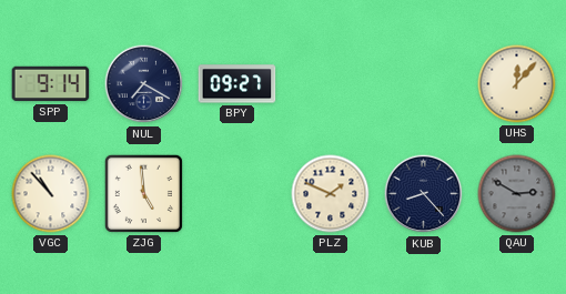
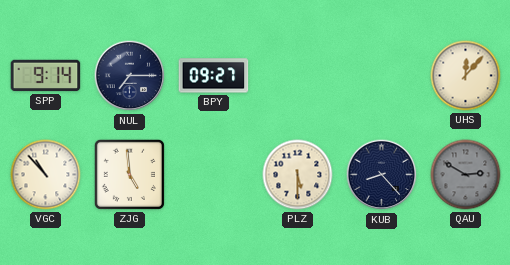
NUL: 7:20 -> 7:15 (130, 76)
PLZ: 1:49 -> 5:30 (298, 175)
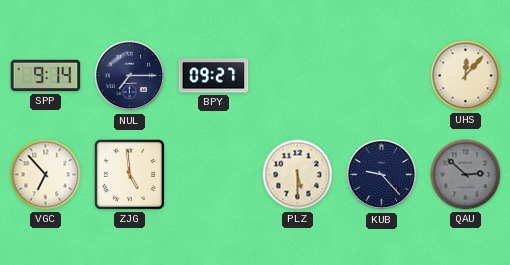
VGC: 10:53 -> 6:53 (46, 175)
KUB: 8:23 -> 9:23 (382, 175)
QAU: 2:50 -> 2:52 (466, 175)
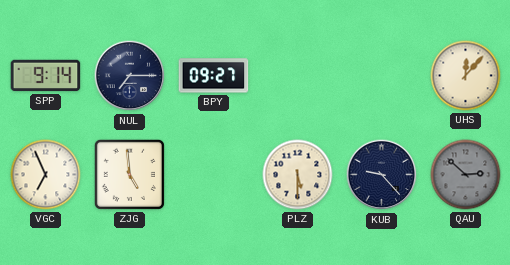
VGC: 6:53 -> 6:56 (46, 175)
